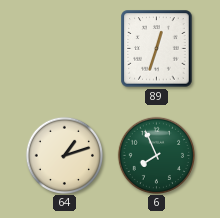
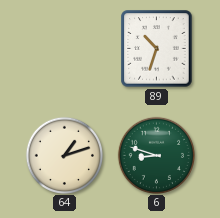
89: 12:33 -> 10:33 (157, 49)
6: 7:56 -> 8:48 (156, 155)
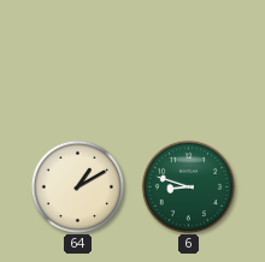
89: 10:33 -> none (157, 49)
64: 1:12 -> 1:10 (77, 186)
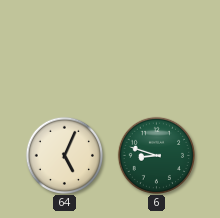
64: 1:10 -> 5:04 (64, 155)
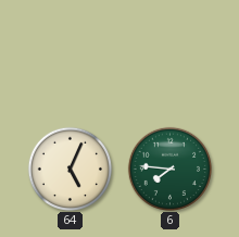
6: 8:48 -> 7:46 (169, 169)
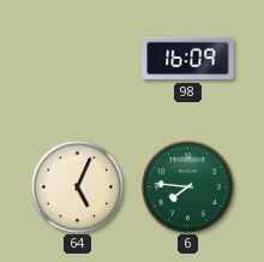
98: none -> 16:09 (188, 59)
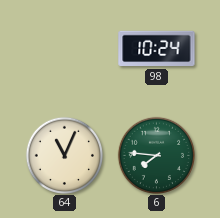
98: 16:09 -> 10:24 (157, 49)
64: 5:04 -> 11:04 (64, 155)
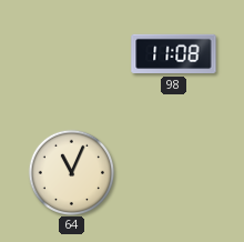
98: 10:24 -> 11:08 (174, 54)
6: 7:46 -> none (156, 155)
